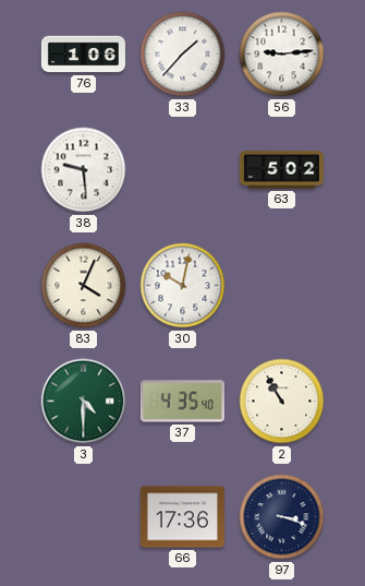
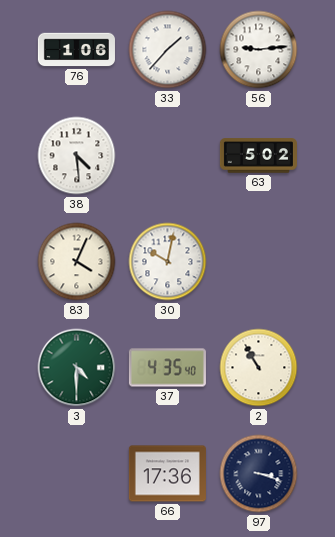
38: 9:29 -> 4:29 (77, 156)
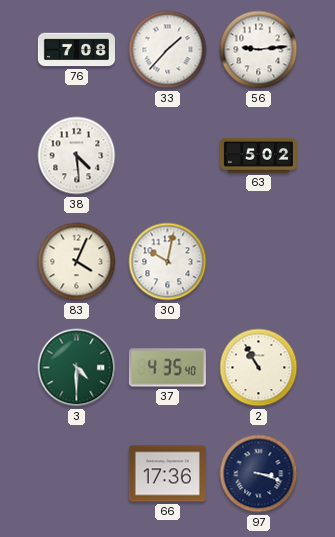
76: 1:06 -> 7:08 (76, 50)
